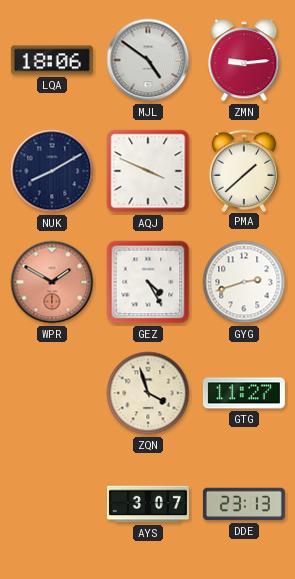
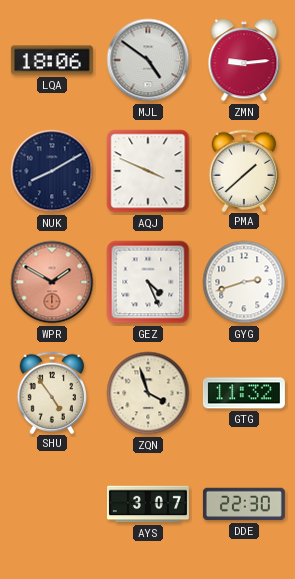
GEZ: 4:25 -> 4:26 (148, 282)
SHU: none -> 4:54 (52, 392)
GTG: 11:27 -> 11:32 (244, 393)
DDE: 23:13 -> 22:30 (244, 504)
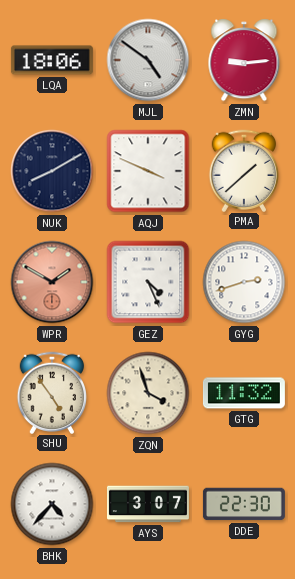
BHK: none -> 4:37 (52, 504)
